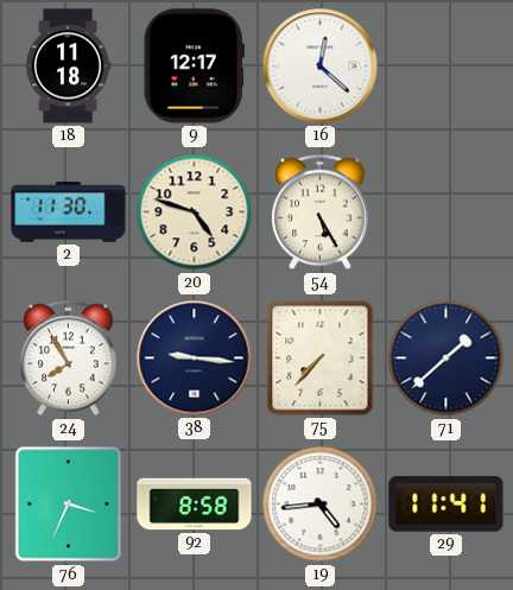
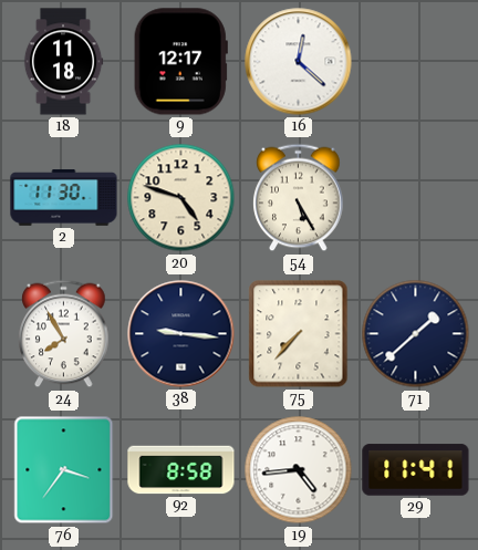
76: 3:34 -> 3:36 (64, 470)
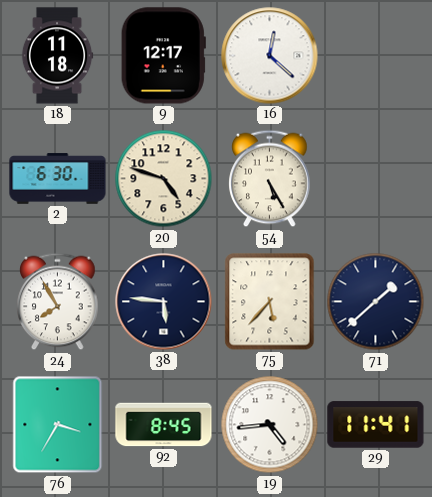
2: 11:30 -> 6:30 (58, 179)
38: 9:16 -> 5:46 (164, 302)
75: 7:37 -> 5:37 (270, 302)
76: 3:36 -> 3:35 (58, 425)
92: 8:58 -> 8:45 (164, 425)
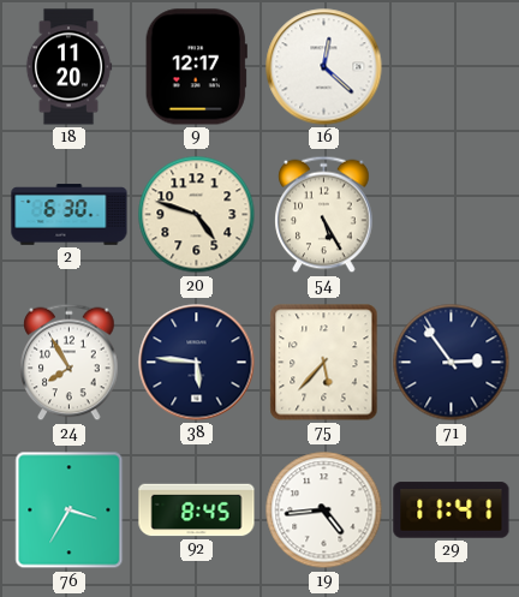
18: 11:18 -> 11:20 (68, 67)
71: 1:38 -> 2:54 (452, 363)
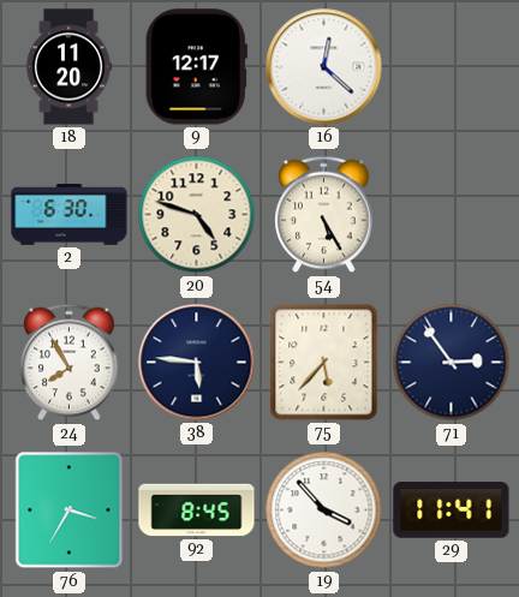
19: 4:44 -> 3:53 (324, 511)
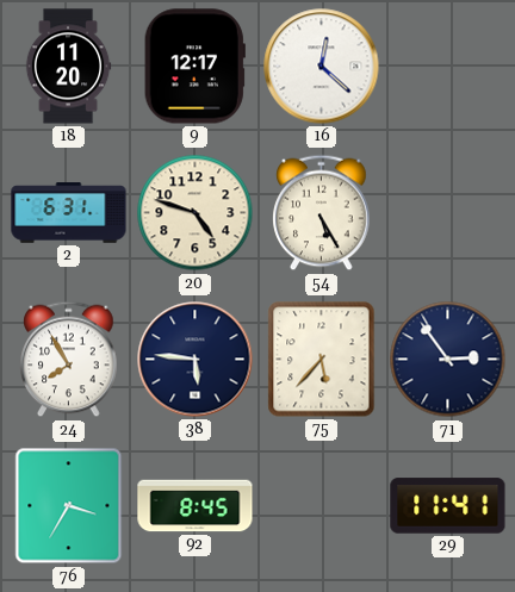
2: 6:30 -> 6:31 (69, 213)
19: 3:53 -> none (324, 511)
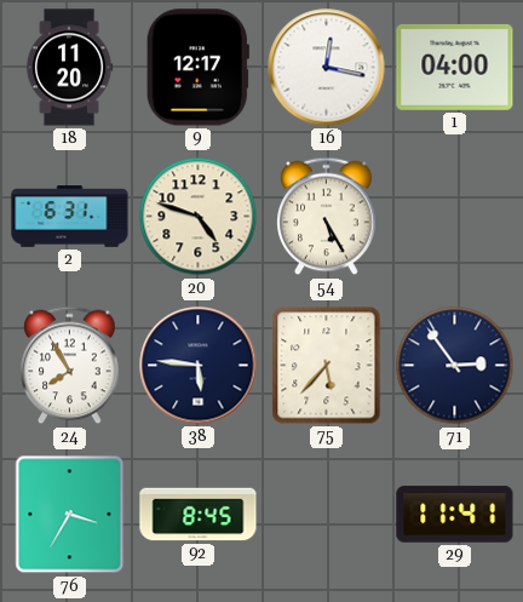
16: 12:22 -> 12:17 (327, 68)
1: none -> 04:00 (455, 67)
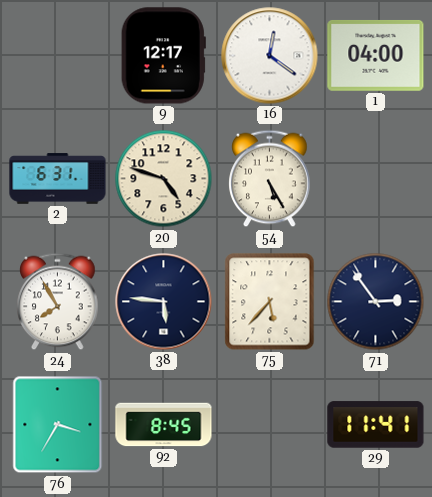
18: 11:20 -> none (69, 68)
16: 12:17 -> 12:21 (270, 56)
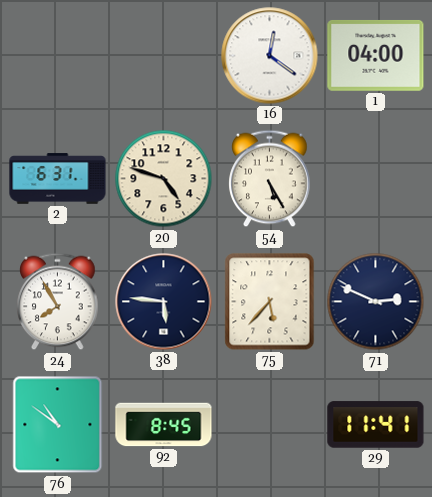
9: 12:17 -> none (163, 56)
71: 2:54 -> 2:49 (376, 302)
76: 3:35 -> 10:51 (58, 425)
